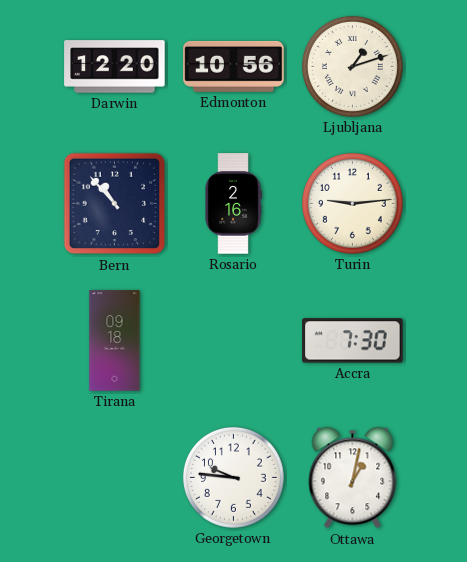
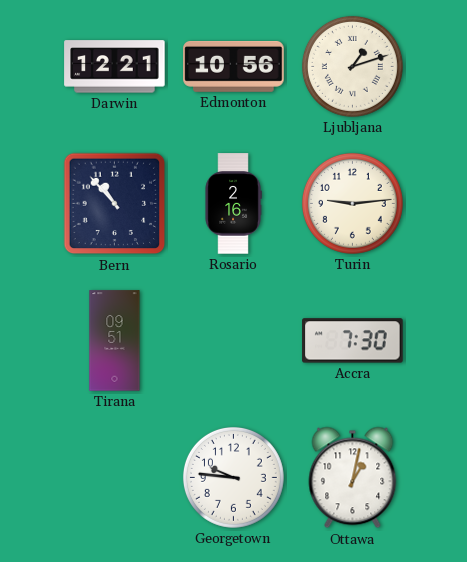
Darwin: 12:20 -> 12:21 (115, 67)
Tirana: 09:18 -> 09:51 (115, 341)
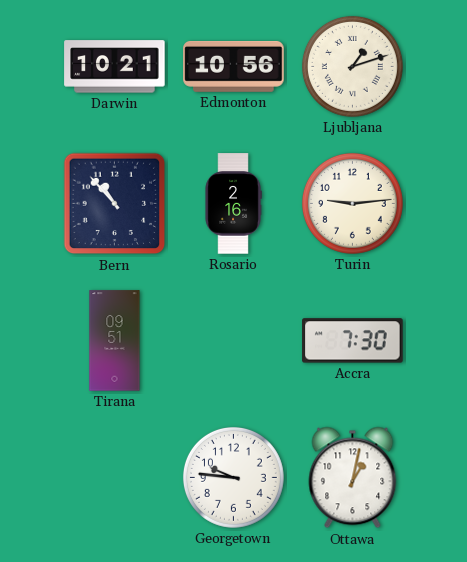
Darwin: 12:21 -> 10:21 (115, 67)
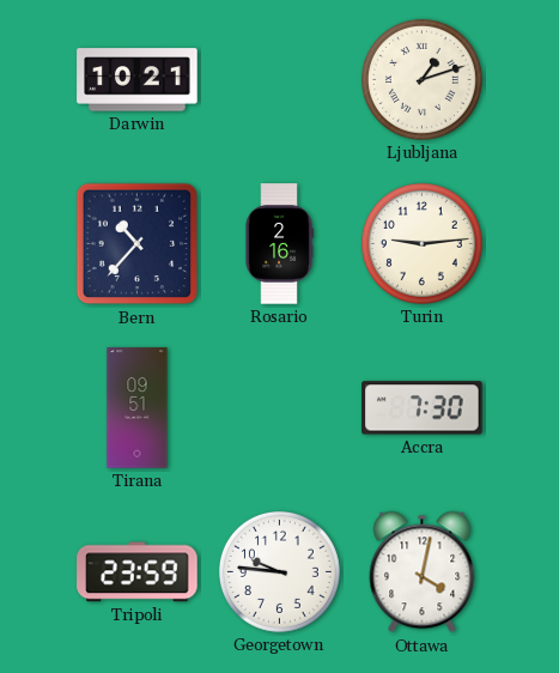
Edmonton: 10:56 -> none (234, 66)
Bern: 10:53 -> 10:37 (138, 244)
Tripoli: none -> 23:59 (138, 572)
Ottawa: 1:02 -> 4:02 (423, 572)
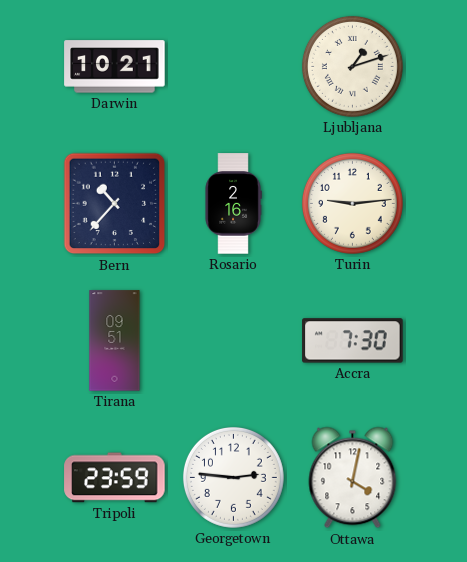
Georgetown: 9:46 -> 2:46 (233, 477)
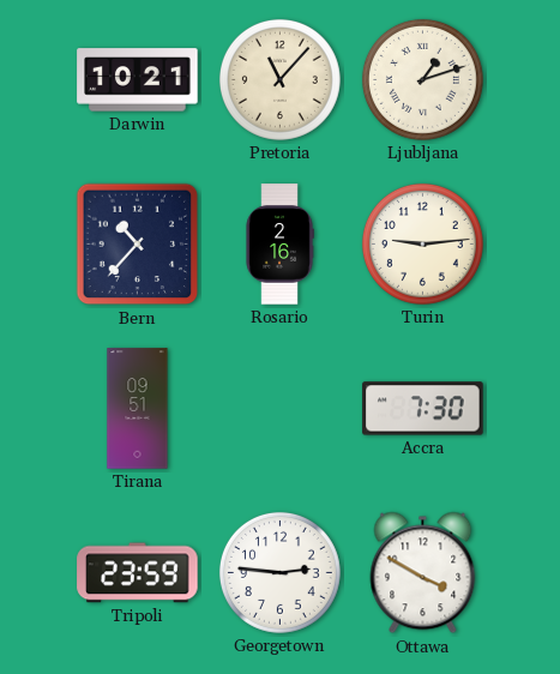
Pretoria: none -> 11:07 (279, 79)
Ottawa: 4:02 -> 3:50 (423, 573)
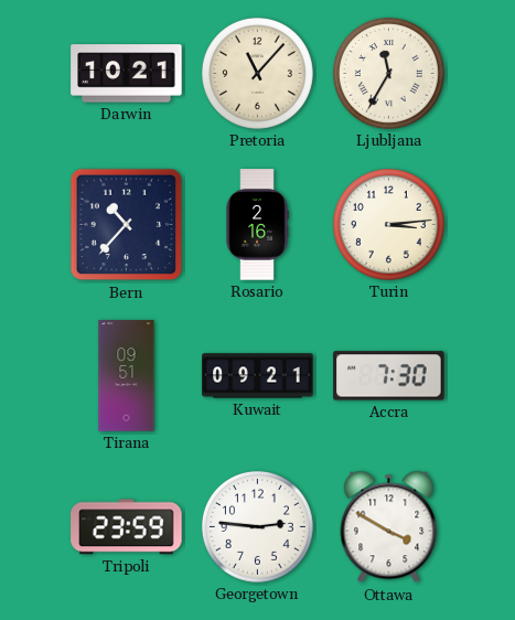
Ljubljana: 1:12 -> 11:35 (388, 73)
Turin: 9:14 -> 3:14 (388, 224)
Kuwait: none -> 09:21 (258, 376)
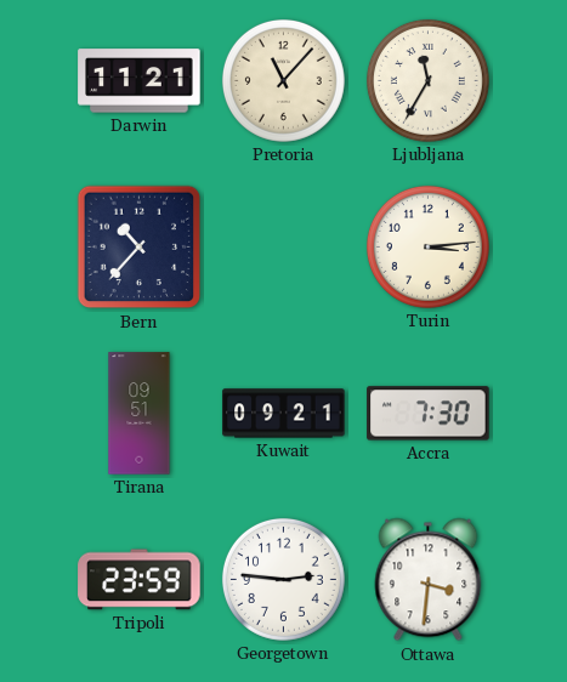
Darwin: 10:21 -> 11:21 (140, 81)
Rosario: 2:16 -> none (257, 225)
Ottawa: 3:50 -> 3:31 (429, 580)
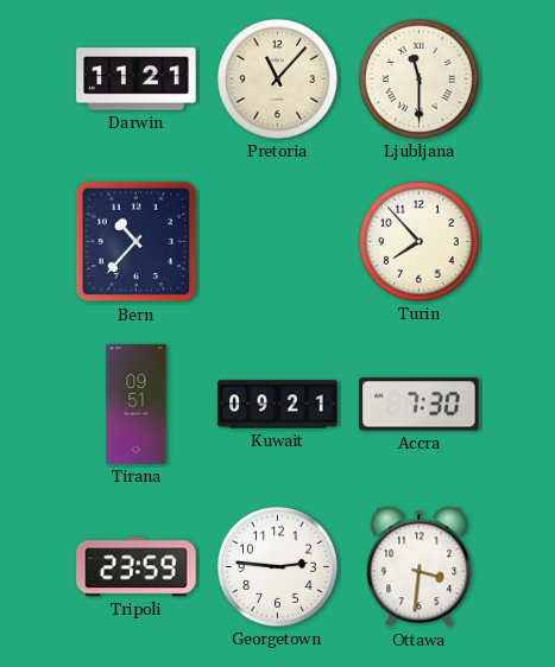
Ljubljana: 11:35 -> 11:30 (418, 78)
Turin: 3:14 -> 7:53 (418, 241)
